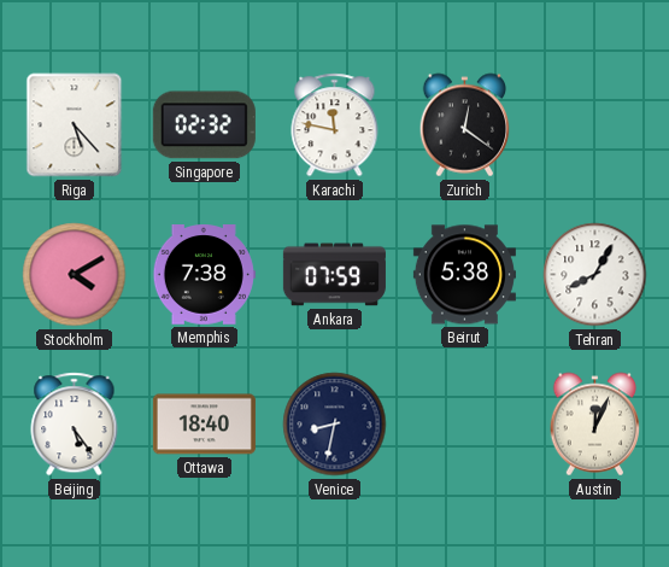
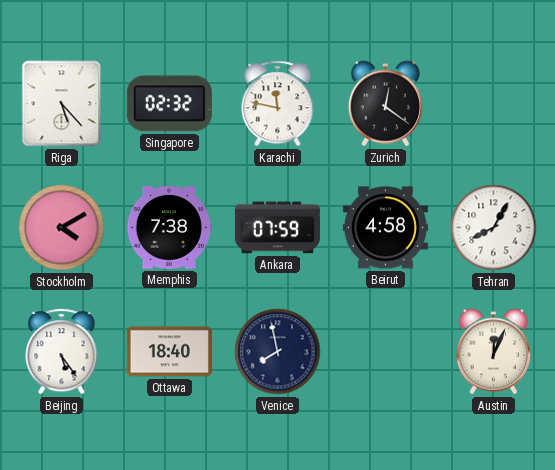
Beirut: 5:38 -> 4:58 (385, 228)
Venice: 8:32 -> 7:58 (278, 352)
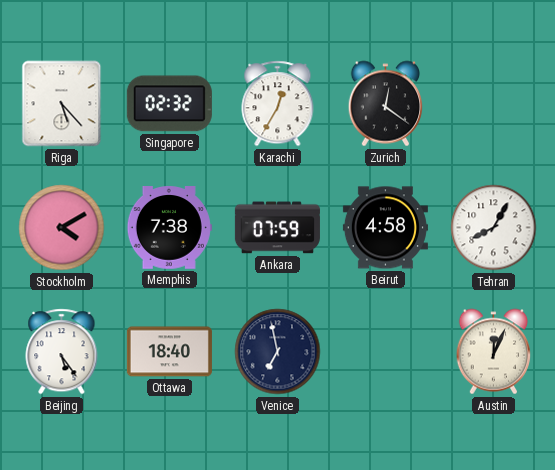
Karachi: 11:47 -> 12:35 (278, 104)
Venice: 7:58 -> 6:58 (278, 352)
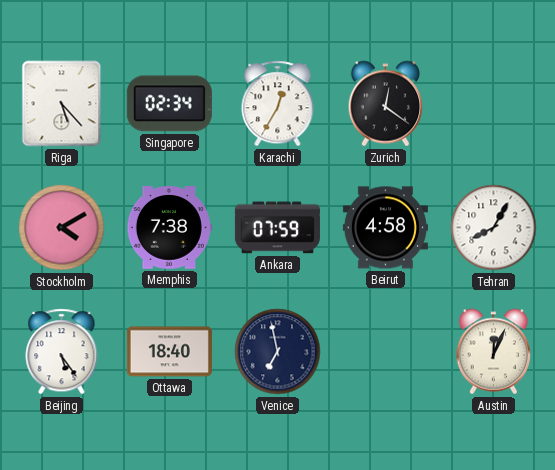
Singapore: 02:32 -> 02:34 (169, 104)
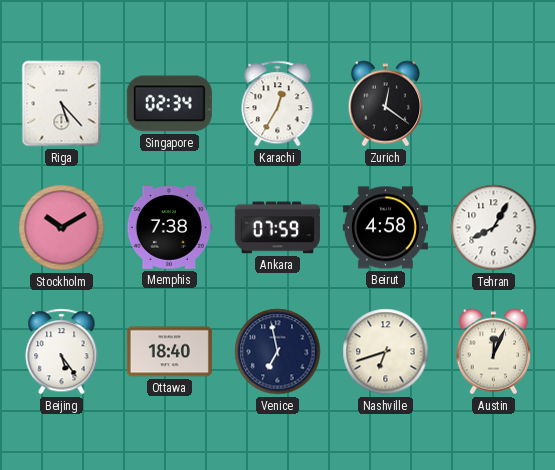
Stockholm: 4:10 -> 10:10 (62, 228)
Nashville: none -> 6:42 (386, 352)
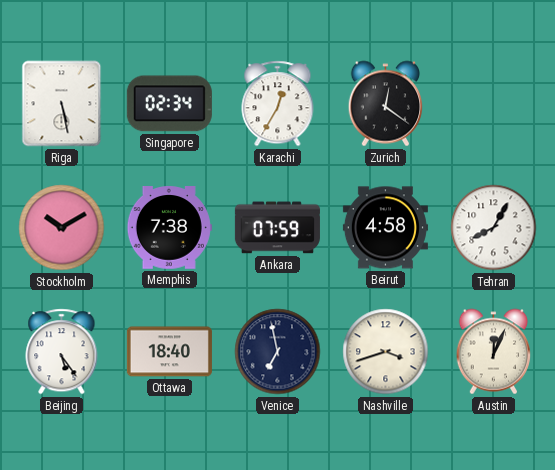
Riga: 5:23 -> 5:28 (62, 104)
Nashville: 6:42 -> 3:42 (386, 352)
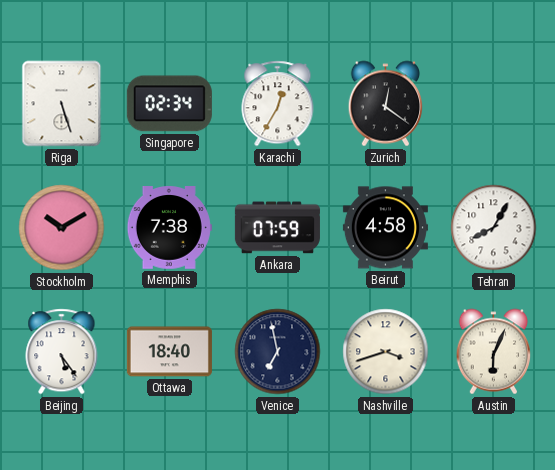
Riga: 5:28 -> 5:27 (62, 104)
Austin: 12:04 -> 6:04 (494, 352)
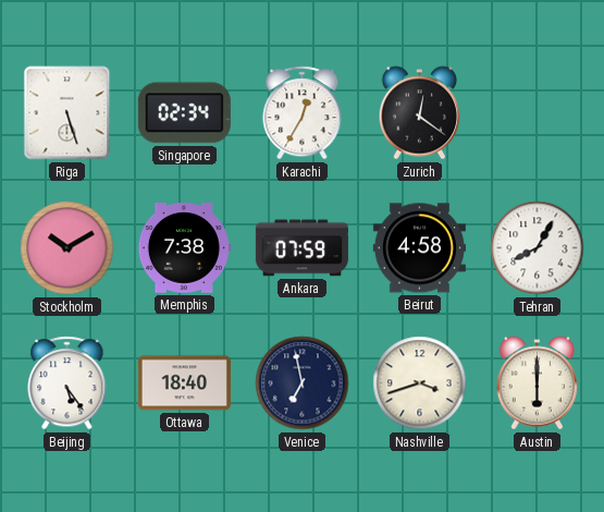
Austin: 6:04 -> 6:00 (538, 383)
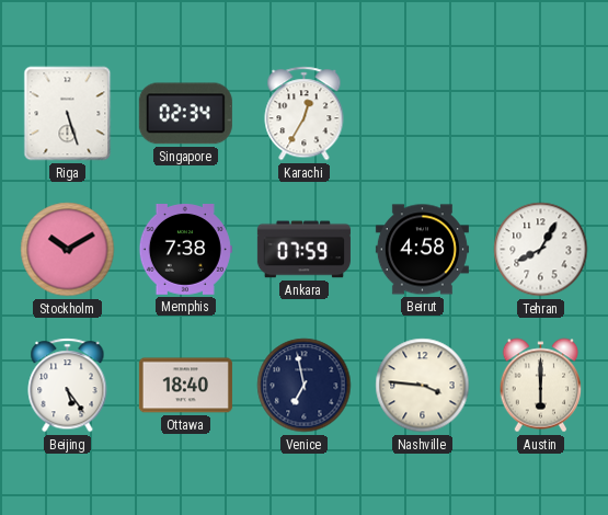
Zurich: 12:21 -> none (420, 113)
Nashville: 3:42 -> 3:46 (423, 386)
